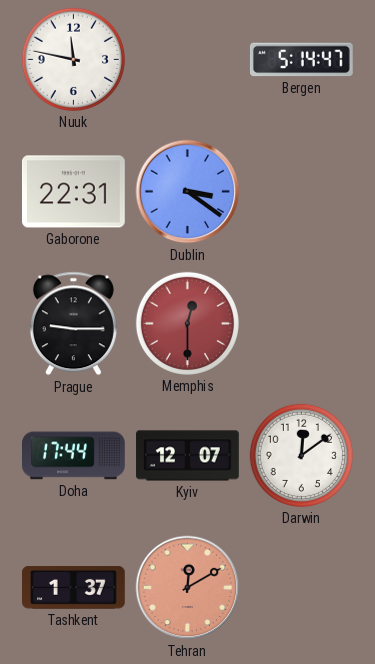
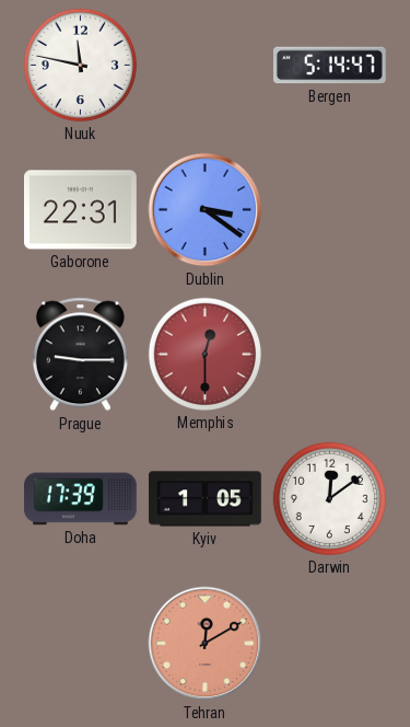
Doha: 17:44 -> 17:39 (81, 499)
Kyiv: 12:07 -> 1:05 (206, 499)
Tashkent: 1:37 -> none (74, 588)
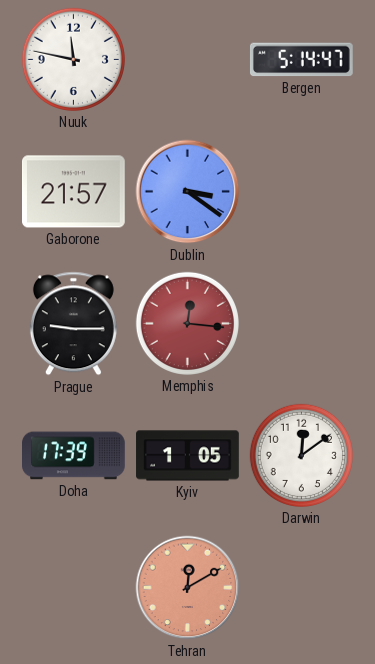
Gaborone: 22:31 -> 21:57 (74, 192)
Memphis: 12:30 -> 12:16 (187, 323)
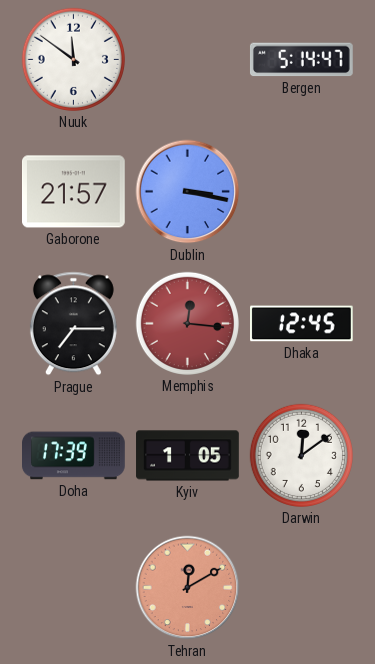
Nuuk: 11:47 -> 11:51 (73, 59)
Dublin: 3:21 -> 3:17 (188, 192)
Prague: 9:15 -> 7:15 (73, 324)
Dhaka: none -> 12:45 (302, 324)
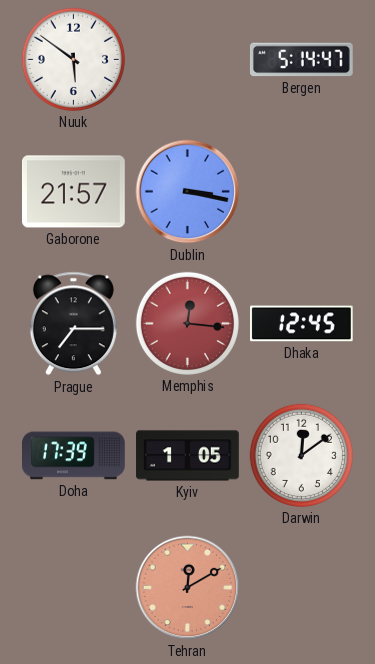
Nuuk: 11:51 -> 5:51 (73, 59)
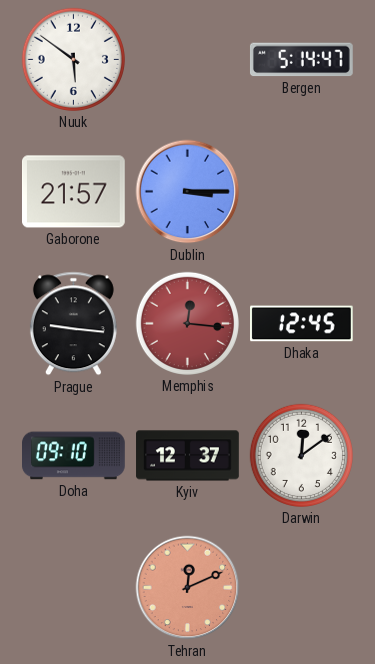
Dublin: 3:17 -> 3:15 (188, 192)
Prague: 7:15 -> 9:16 (73, 324)
Doha: 17:39 -> 09:10 (74, 456)
Kyiv: 1:05 -> 12:37 (188, 456)
Tehran: 12:10 -> 12:11 (188, 588)
